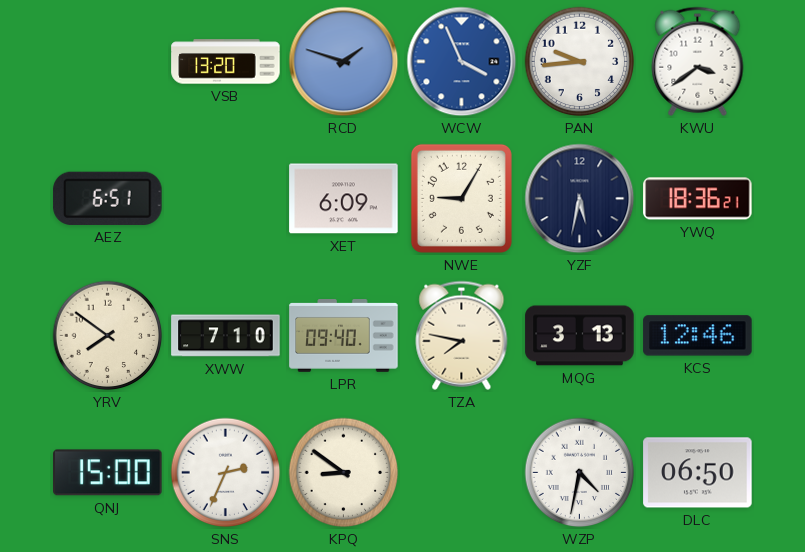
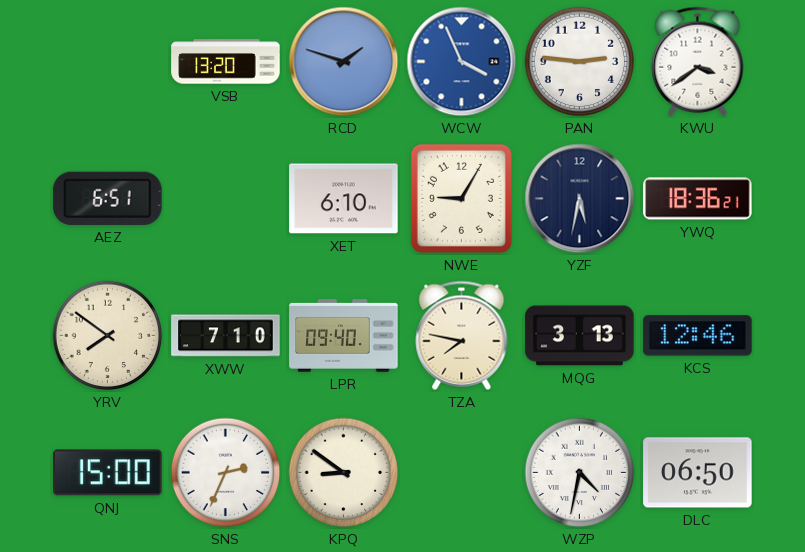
PAN: 9:44 -> 2:46 (580, 62)
XET: 6:09 -> 6:10 (344, 199)
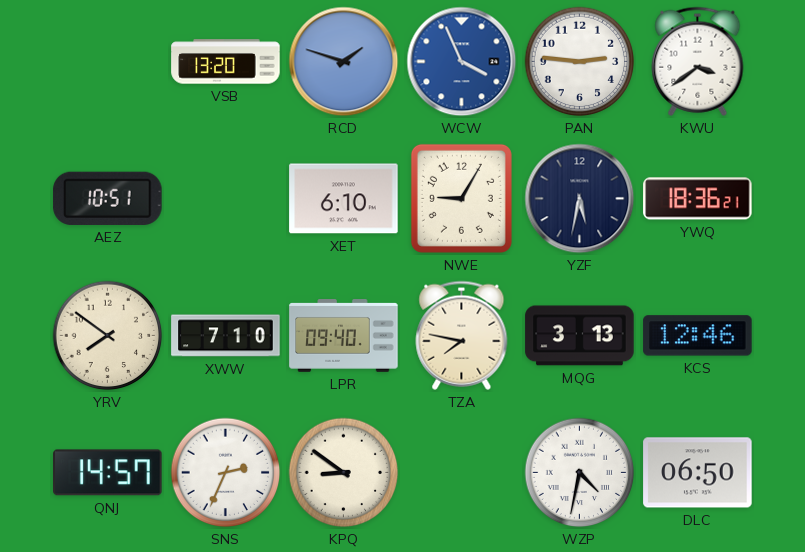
AEZ: 6:51 -> 10:51 (108, 198)
QNJ: 15:00 -> 14:57 (108, 473)
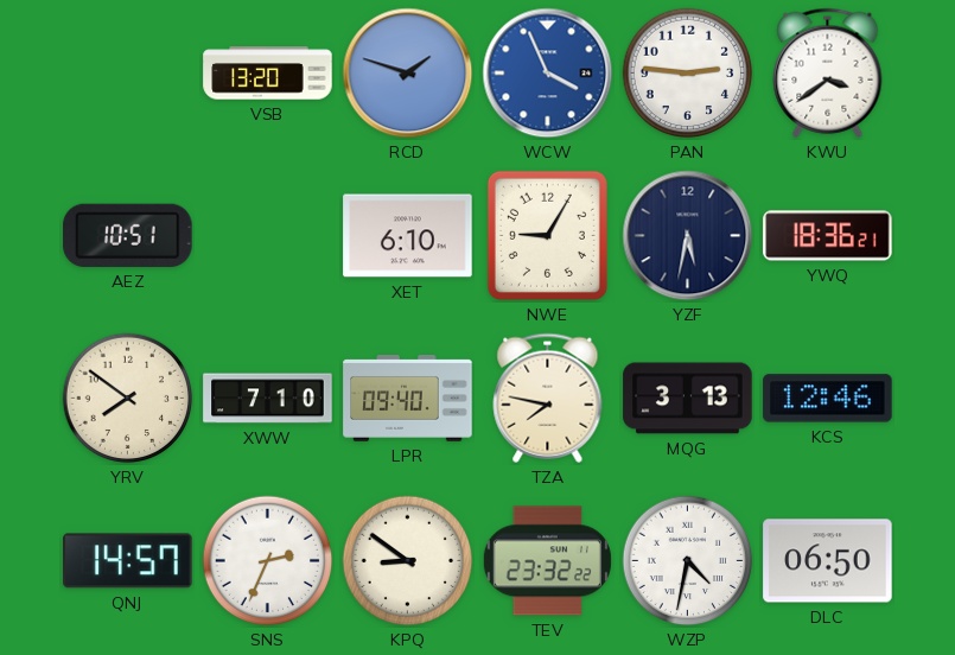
TEV: none -> 23:32 (547, 561)
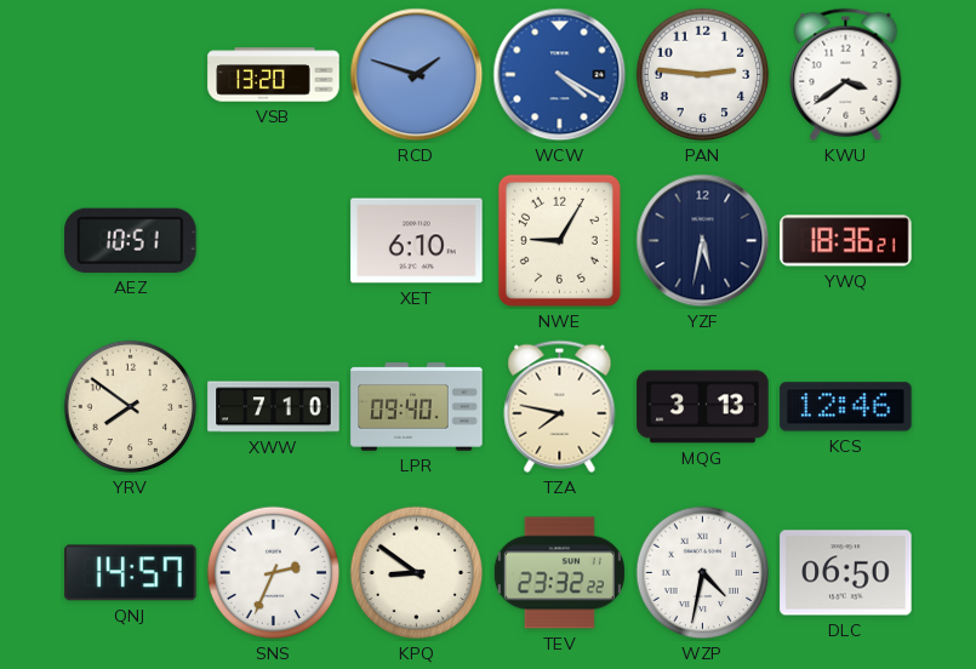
WCW: 3:56 -> 4:20 (560, 75)
